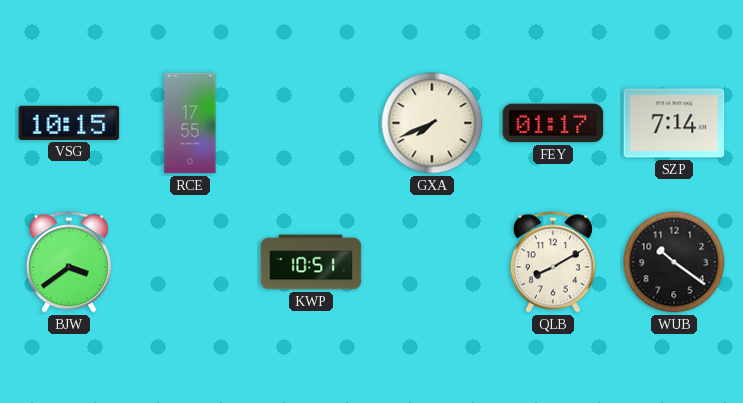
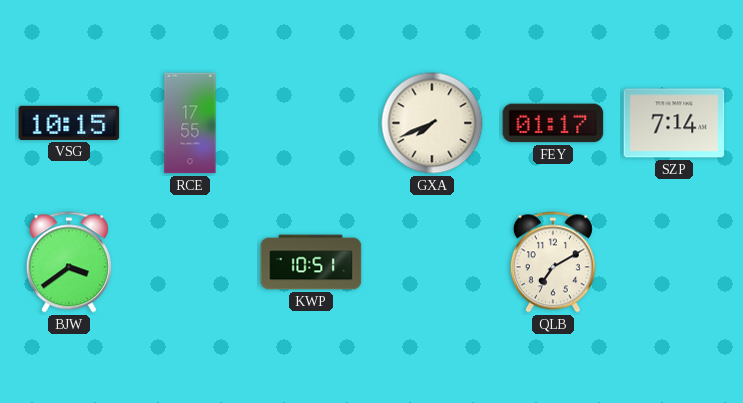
QLB: 8:10 -> 7:10 (553, 262)
WUB: 10:21 -> none (674, 262)
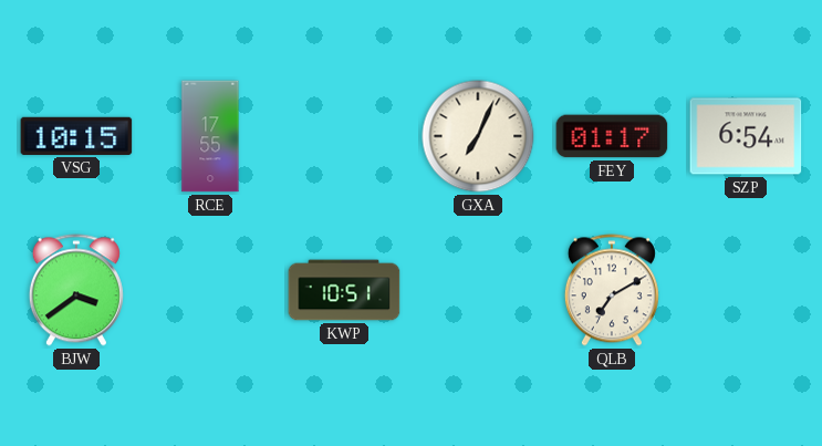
GXA: 7:41 -> 7:04 (478, 136)
SZP: 7:14 -> 6:54 (746, 136)
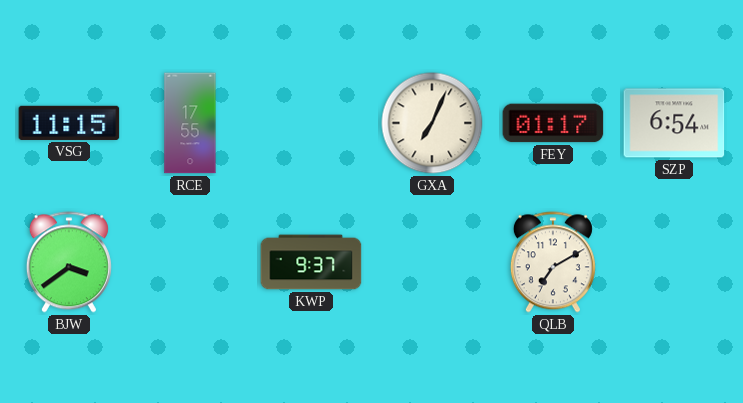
VSG: 10:15 -> 11:15 (69, 123)
KWP: 10:51 -> 9:37 (311, 262)
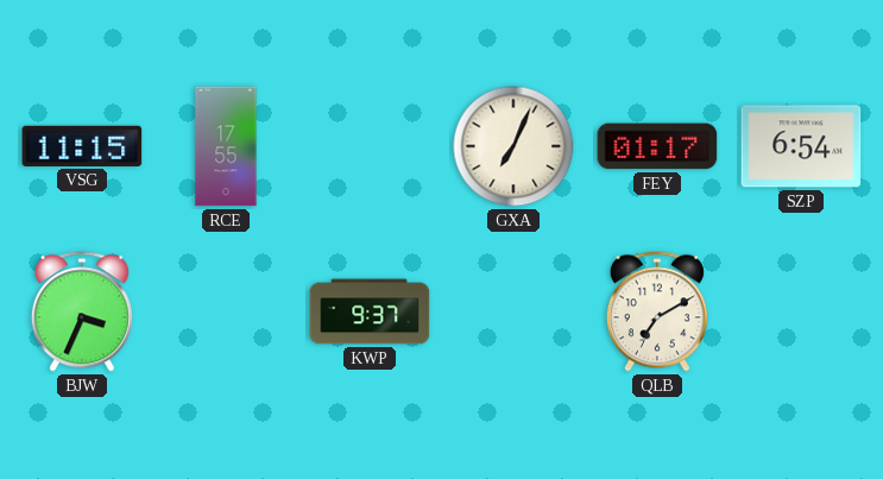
BJW: 3:39 -> 3:34 (82, 311)
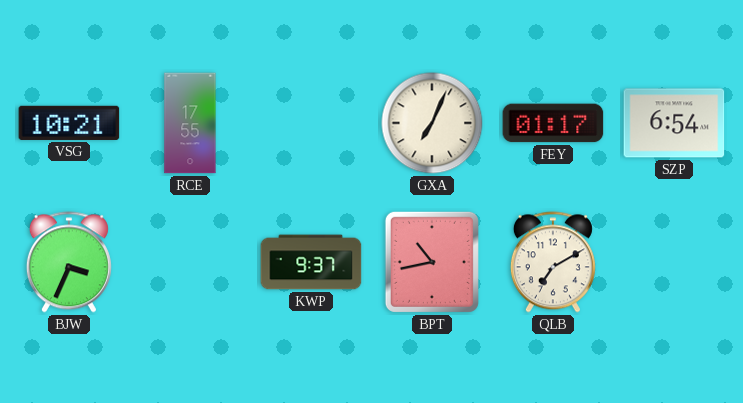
VSG: 11:15 -> 10:21 (69, 123)
BPT: none -> 10:43 (432, 262)
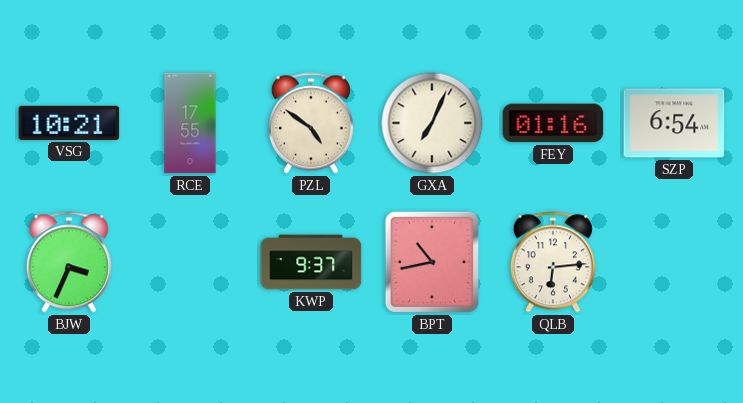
PZL: none -> 4:51 (311, 123)
FEY: 01:17 -> 01:16 (553, 123)
QLB: 7:10 -> 6:14 (553, 262)
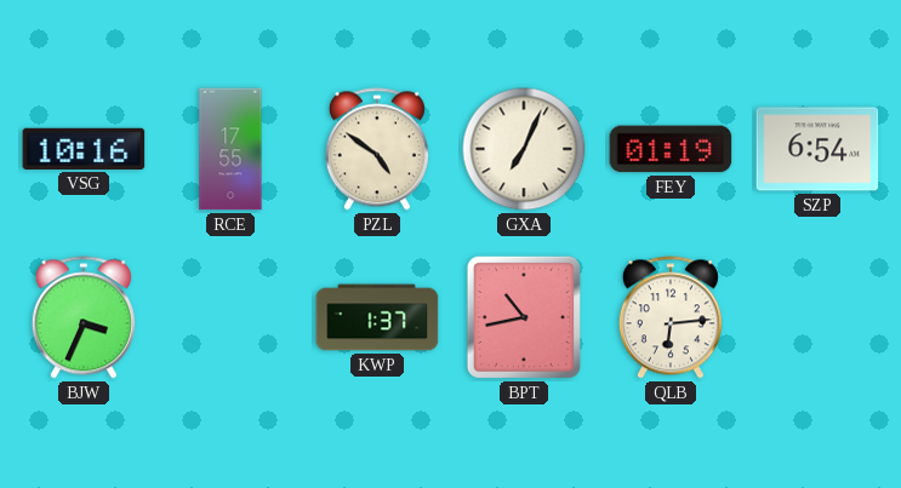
VSG: 10:21 -> 10:16 (84, 149)
FEY: 01:16 -> 01:19 (671, 149)
KWP: 9:37 -> 1:37 (377, 317)
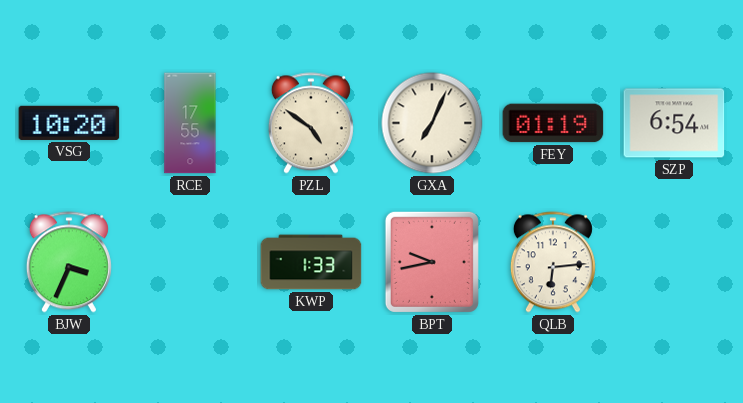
VSG: 10:16 -> 10:20 (69, 123)
KWP: 1:37 -> 1:33 (311, 262)
BPT: 10:43 -> 9:43 (432, 262)
